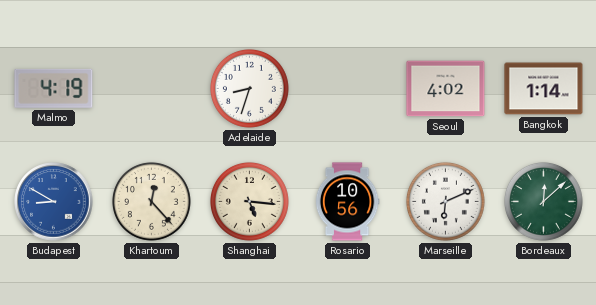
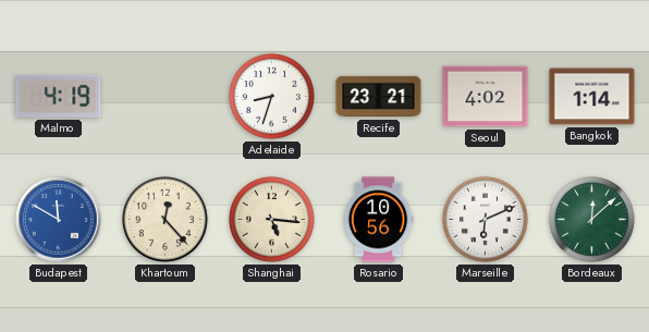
Recife: none -> 23:21 (379, 97)
Budapest: 8:50 -> 11:50 (59, 220)
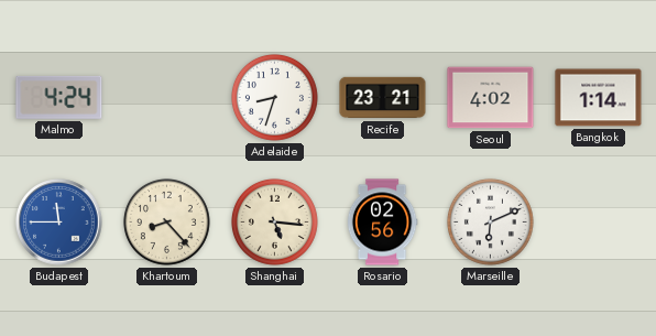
Malmo: 4:19 -> 4:24 (59, 97)
Budapest: 11:50 -> 11:45 (59, 223)
Khartoum: 12:23 -> 8:23 (166, 221)
Rosario: 10:56 -> 02:56 (382, 223)
Bordeaux: 12:08 -> none (591, 219)
